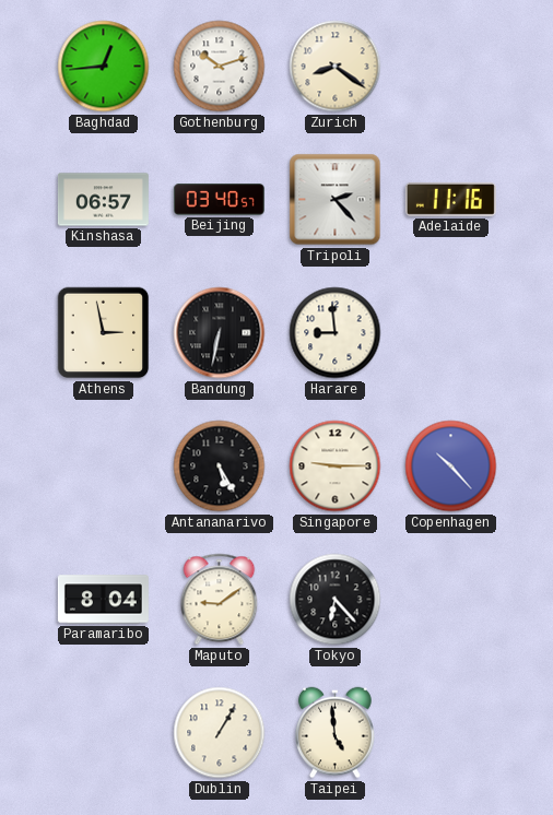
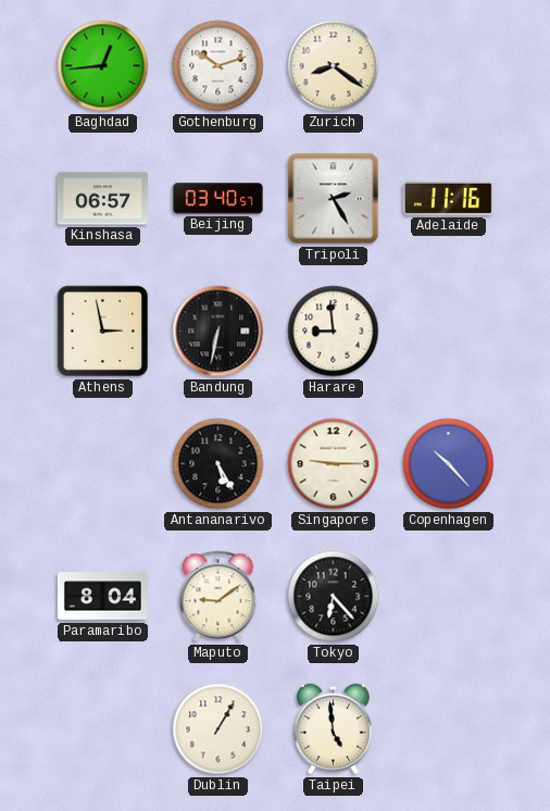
Tripoli: 2:23 -> 2:25 (334, 199)
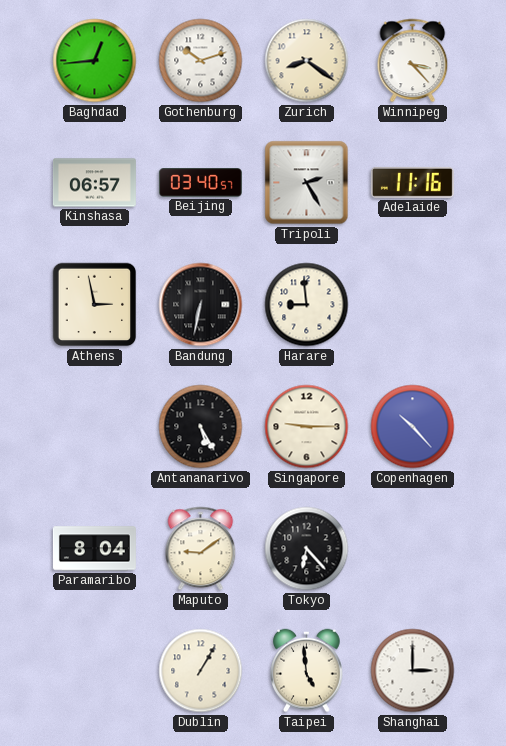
Winnipeg: none -> 3:23 (413, 61)
Shanghai: none -> 3:00 (413, 671)
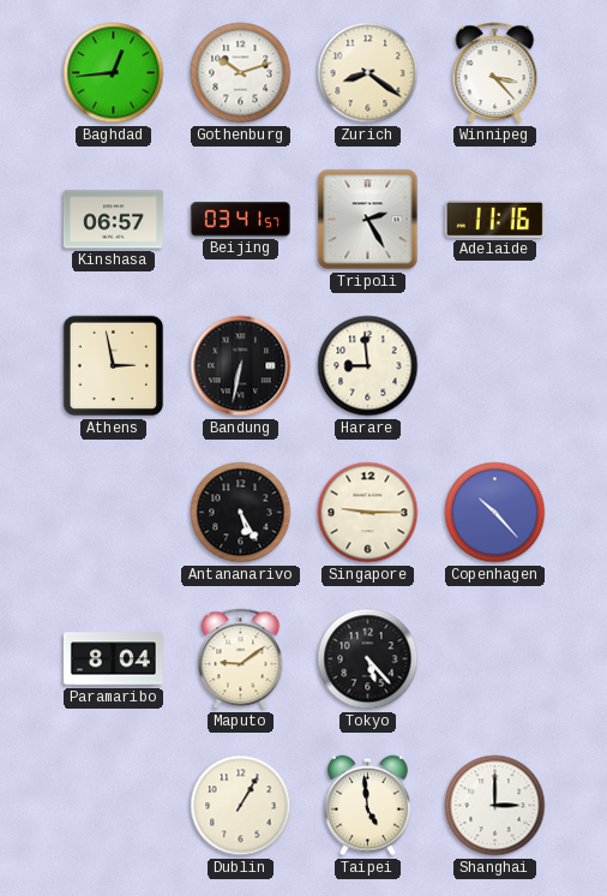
Beijing: 03:40 -> 03:41 (240, 220)
Tokyo: 6:23 -> 5:23 (368, 659)
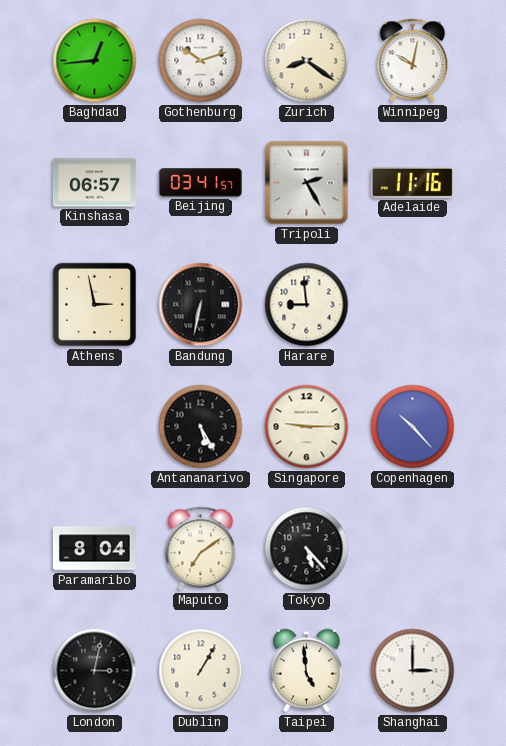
Winnipeg: 3:23 -> 10:02 (413, 61)
Maputo: 9:09 -> 7:09 (201, 549)
London: none -> 3:02 (95, 671)
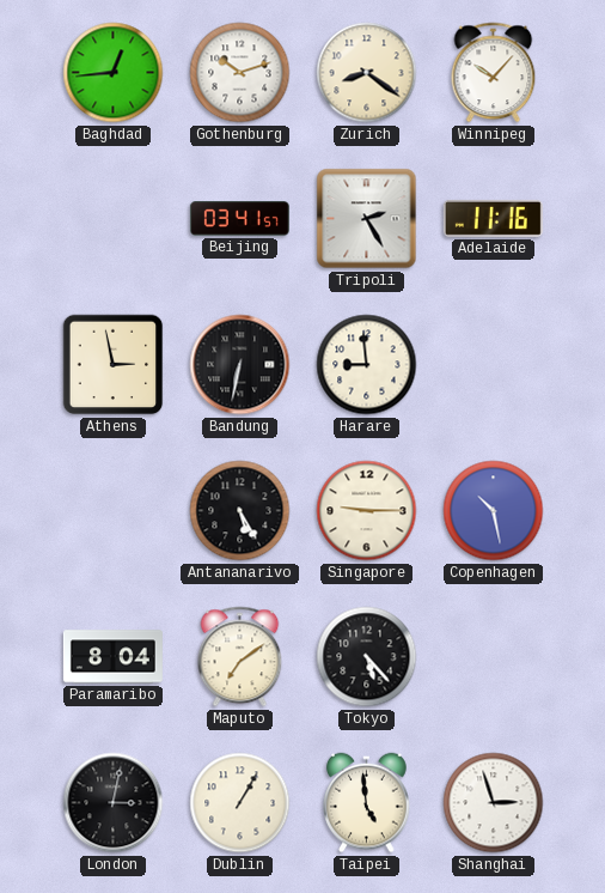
Winnipeg: 10:02 -> 10:07 (494, 73)
Kinshasa: 06:57 -> none (94, 183)
Copenhagen: 10:23 -> 10:28 (494, 511)
Shanghai: 3:00 -> 2:57 (494, 803)
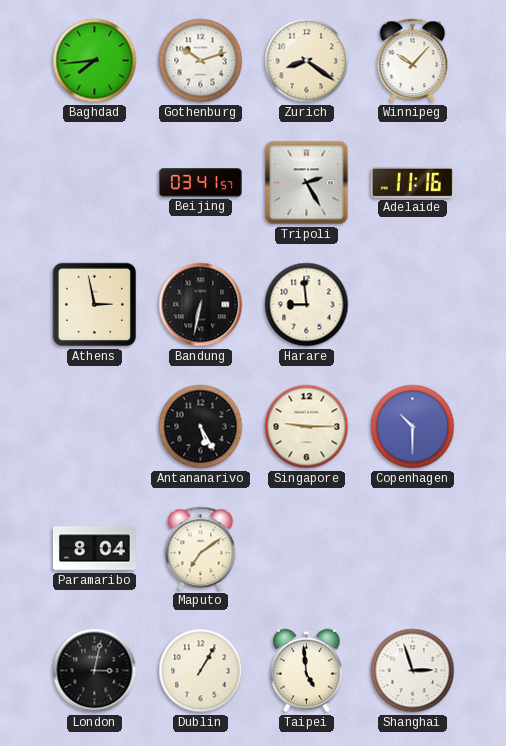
Baghdad: 12:44 -> 7:44 (95, 61)
Copenhagen: 10:28 -> 10:30 (413, 427)
Tokyo: 5:23 -> none (367, 657)
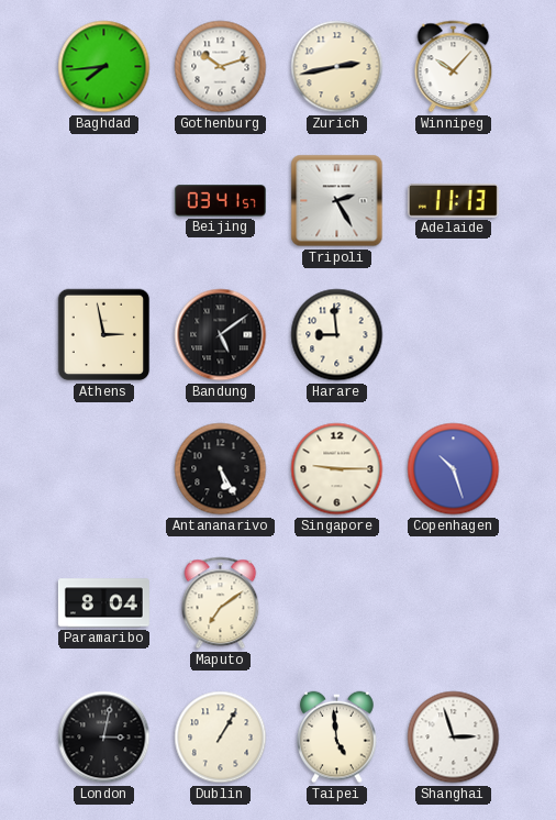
Zurich: 8:21 -> 2:43 (337, 67)
Adelaide: 11:16 -> 11:13 (453, 200)
Bandung: 6:32 -> 5:09 (221, 335)
Copenhagen: 10:30 -> 10:27 (454, 469)
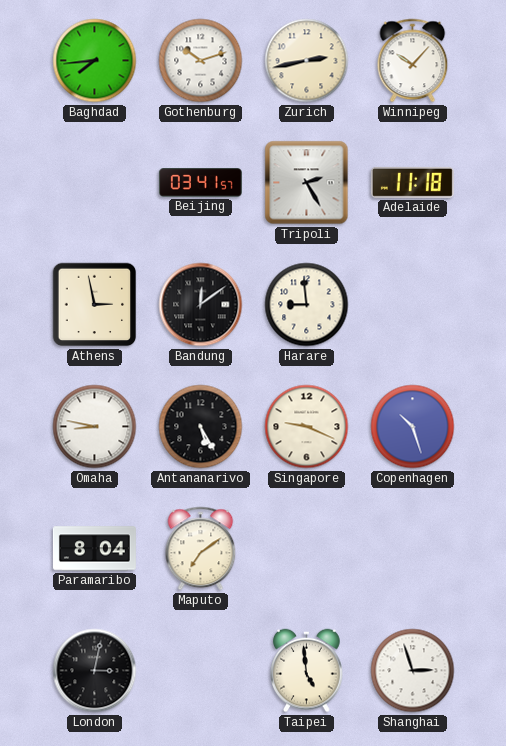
Adelaide: 11:13 -> 11:18 (412, 182)
Bandung: 5:09 -> 12:09 (201, 305)
Omaha: none -> 8:47 (95, 427)
Singapore: 9:15 -> 9:19 (307, 427)
Dublin: 1:05 -> none (221, 738)
